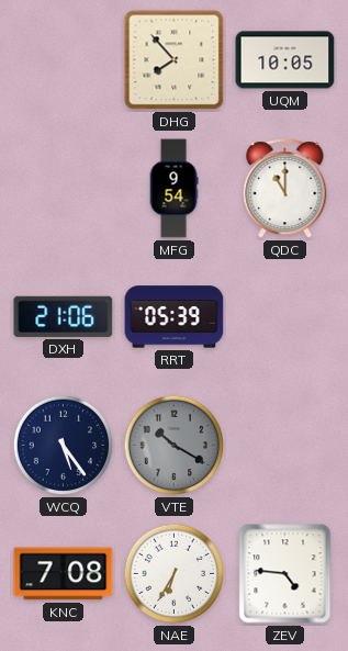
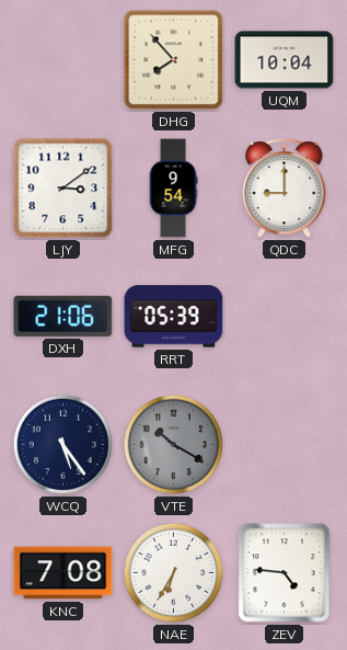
UQM: 10:05 -> 10:04 (285, 60)
LJY: none -> 3:09 (63, 189)
QDC: 11:00 -> 9:00 (285, 189)
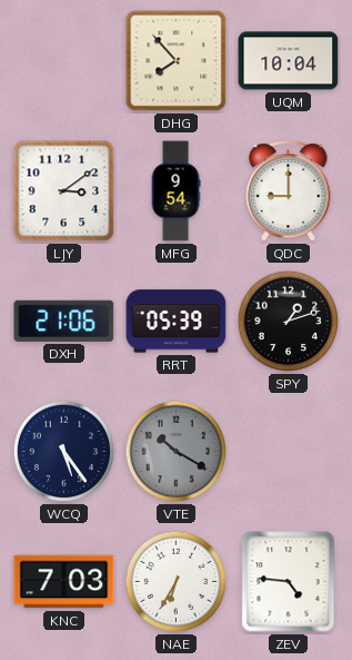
SPY: none -> 1:12 (289, 322)
KNC: 7:08 -> 7:03 (64, 582)
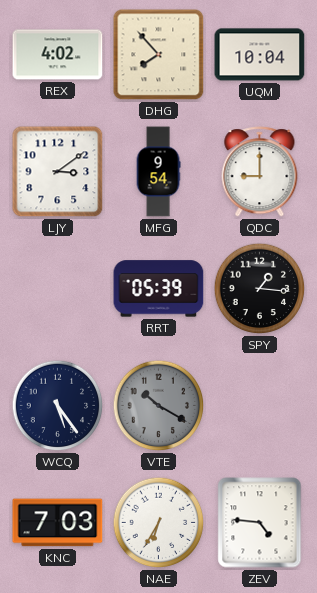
REX: none -> 4:02 (58, 55)
DXH: 21:06 -> none (64, 321)
SPY: 1:12 -> 1:16 (260, 289)
